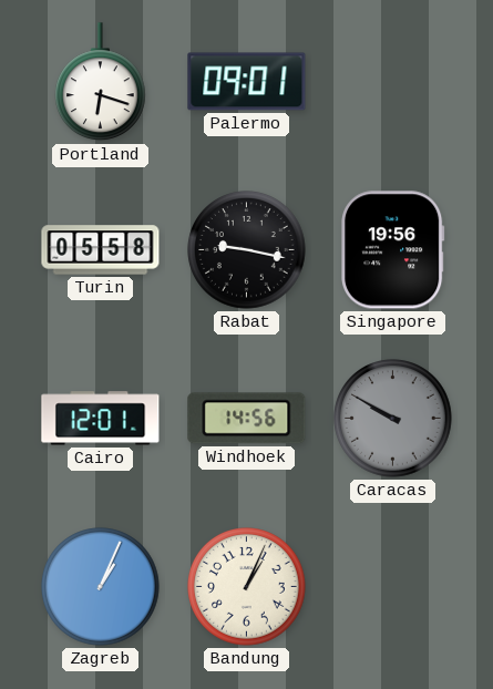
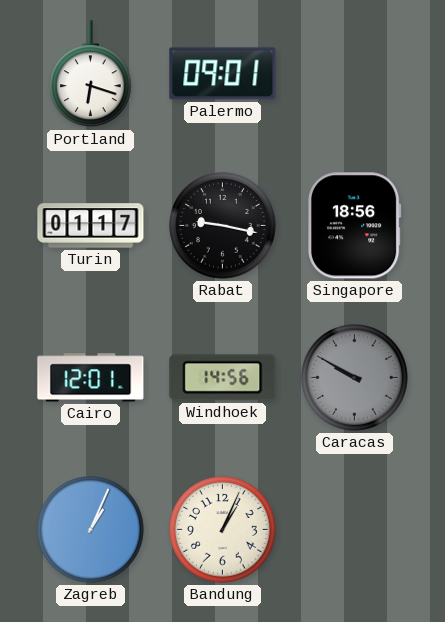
Turin: 05:58 -> 01:17 (91, 226)
Singapore: 19:56 -> 18:56 (355, 226)
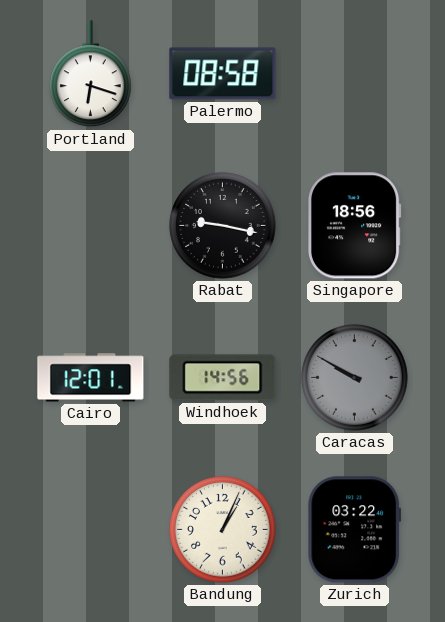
Palermo: 09:01 -> 08:58 (223, 74)
Turin: 01:17 -> none (91, 226)
Zagreb: 1:04 -> none (91, 530)
Zurich: none -> 03:22 (355, 530)
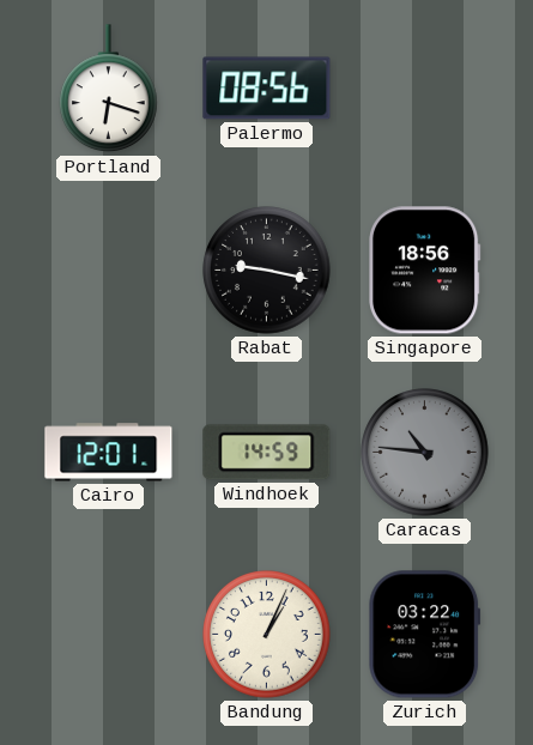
Palermo: 08:58 -> 08:56 (267, 89)
Windhoek: 14:56 -> 14:59 (267, 453)
Caracas: 9:50 -> 10:46 (425, 453)
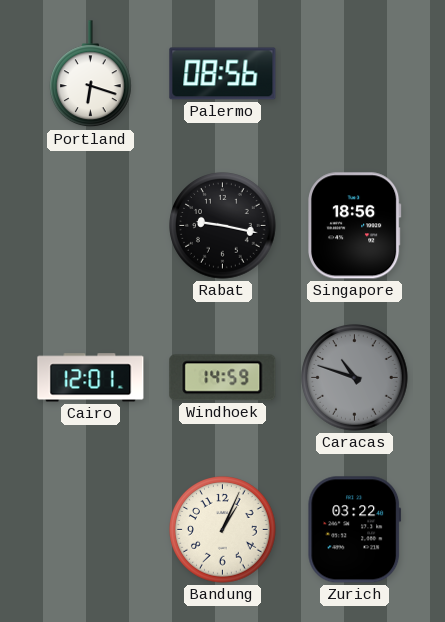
Caracas: 10:46 -> 10:48 (355, 378)
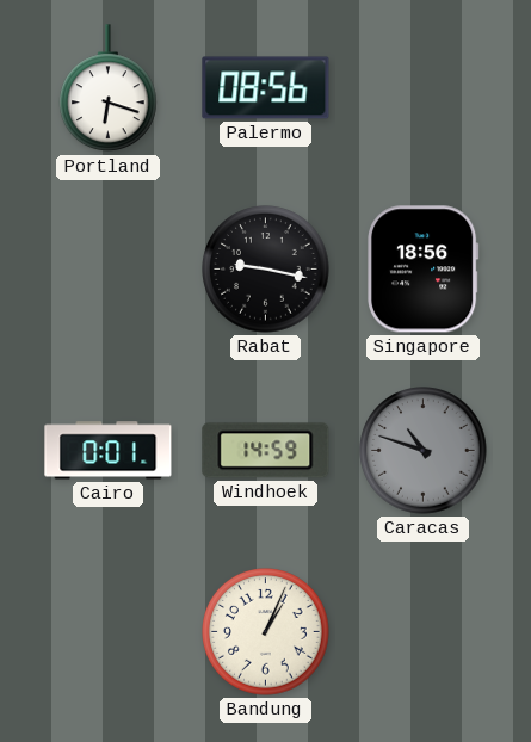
Cairo: 12:01 -> 0:01 (109, 451)
Zurich: 03:22 -> none (355, 530)
